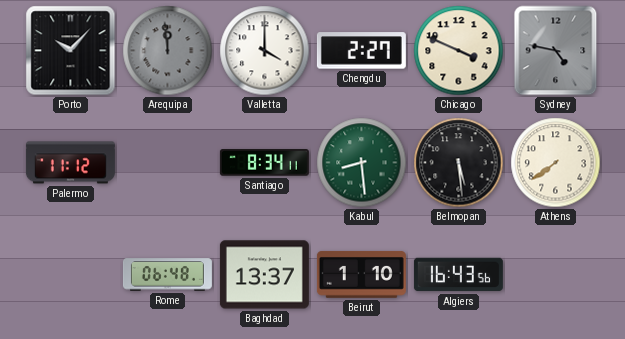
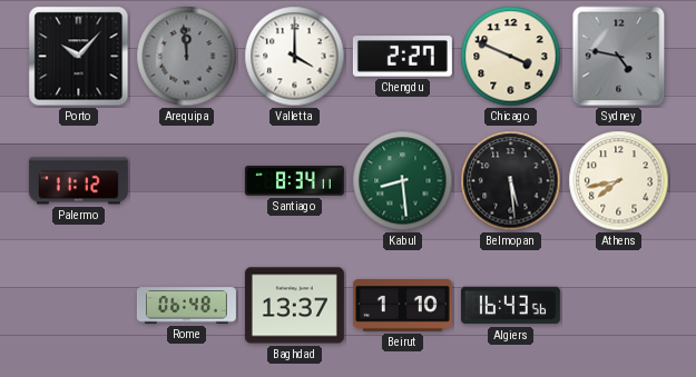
Athens: 7:39 -> 7:43 (619, 181)
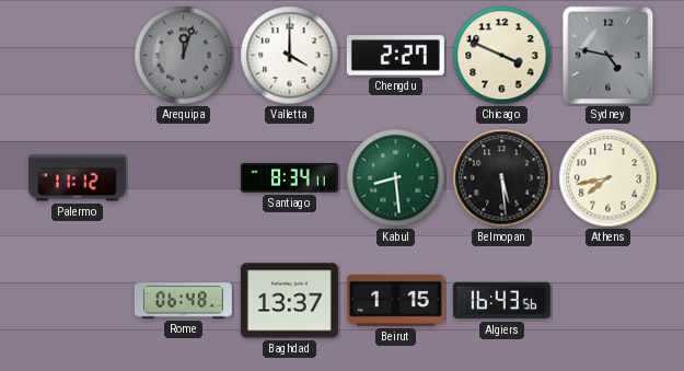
Porto: 10:07 -> none (79, 57)
Arequipa: 11:59 -> 12:03 (184, 56)
Beirut: 1:10 -> 1:15 (395, 300)
